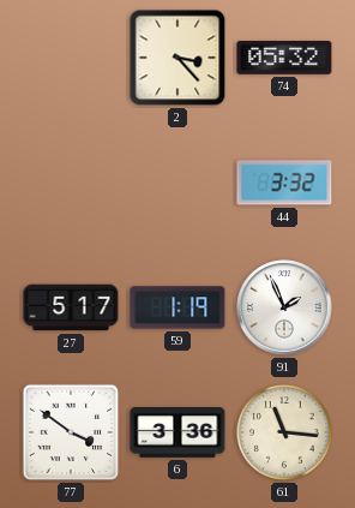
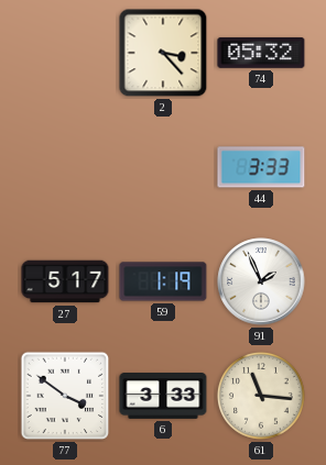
44: 3:32 -> 3:33 (261, 167)
6: 3:36 -> 3:33 (163, 397)
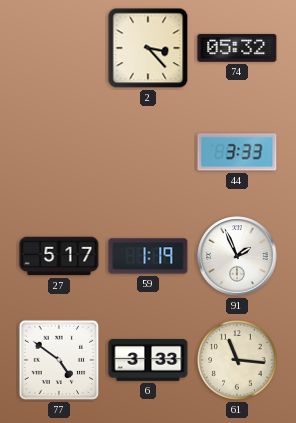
77: 3:51 -> 4:51 (59, 360)
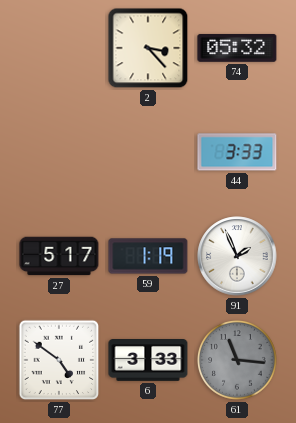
61 dial: cream -> grey (237, 360)
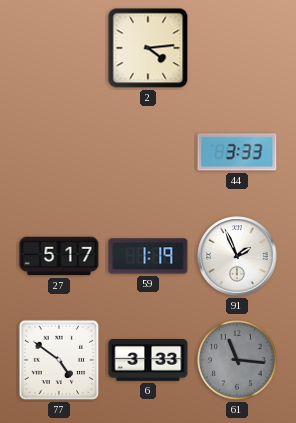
2: 3:23 -> 4:14 (148, 48)
74: 05:32 -> none (237, 48)
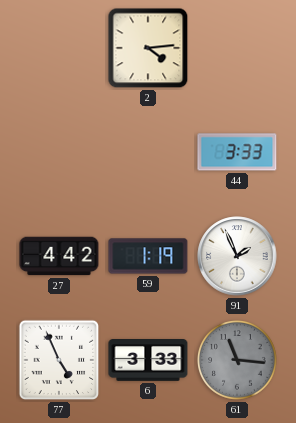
27: 5:17 -> 4:42 (59, 256)
77: 4:51 -> 4:56 (59, 360)
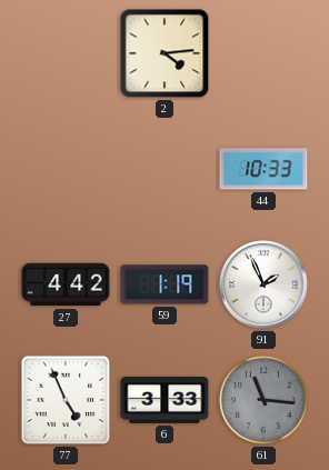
44: 3:33 -> 10:33 (263, 169)
